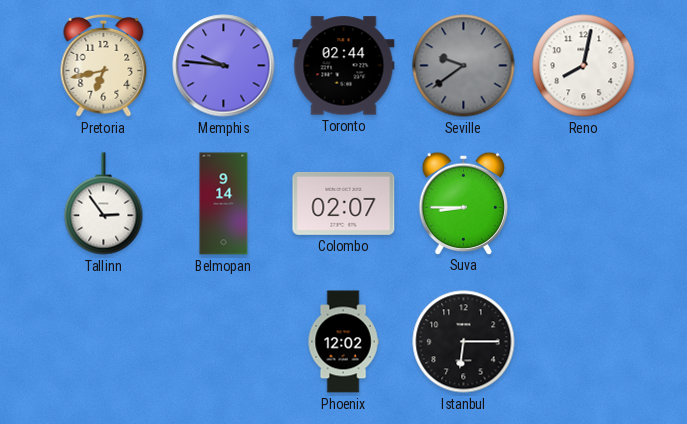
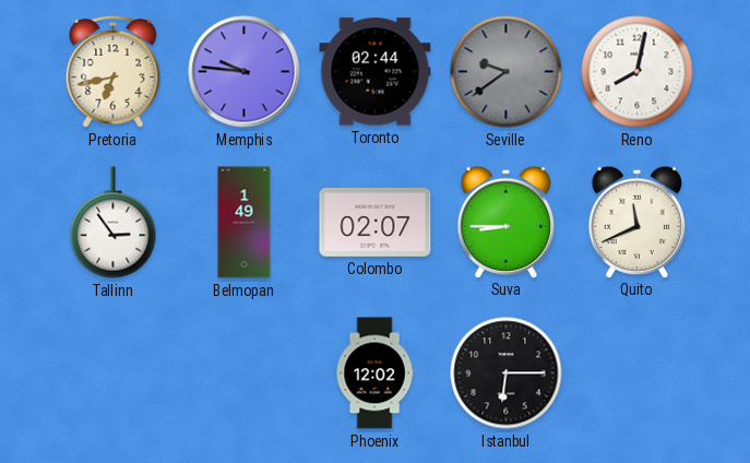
Belmopan: 9:14 -> 1:49 (245, 223)
Quito: none -> 11:41 (636, 222)
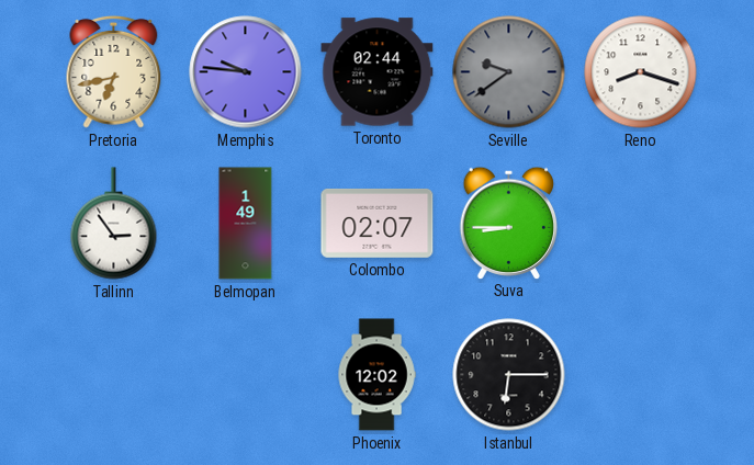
Reno: 8:02 -> 8:18 (641, 72)
Quito: 11:41 -> none (636, 222)
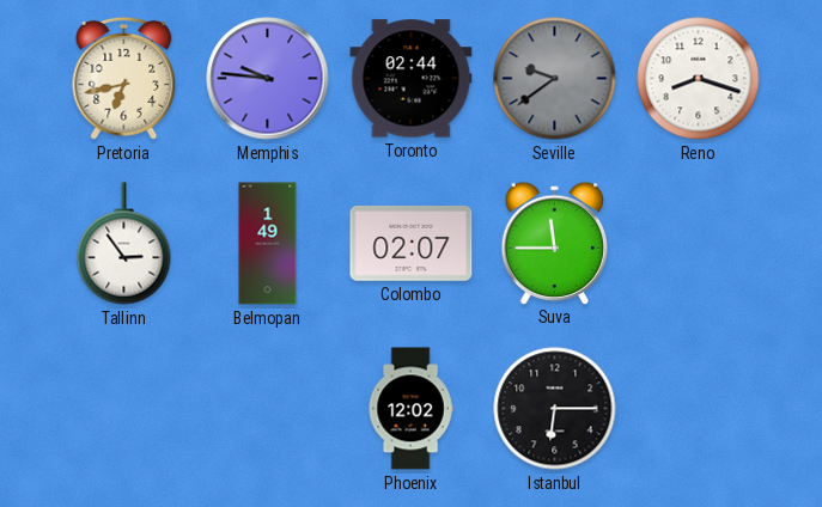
Suva: 8:45 -> 11:45 (554, 243)
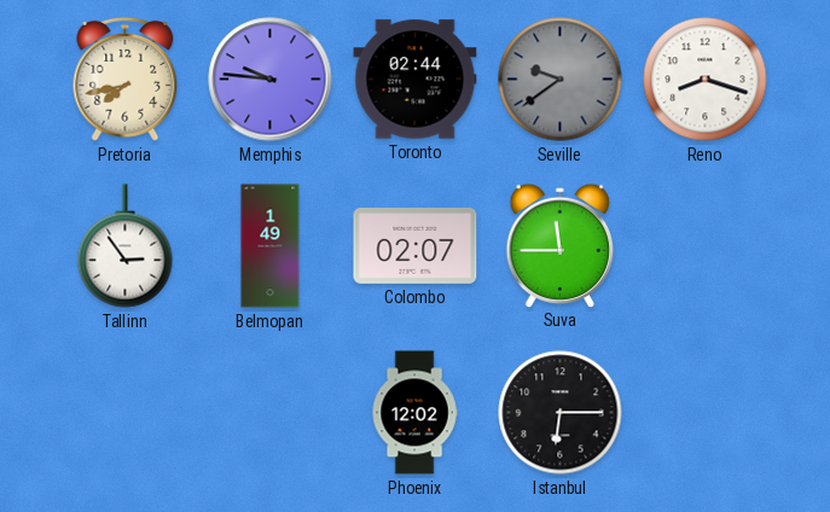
Pretoria: 6:43 -> 7:43 (126, 78)
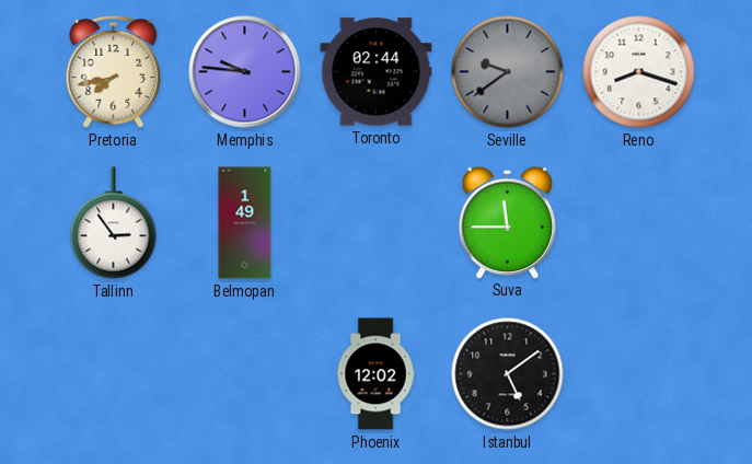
Colombo: 02:07 -> none (416, 245)
Istanbul: 6:15 -> 5:09 (508, 374)
